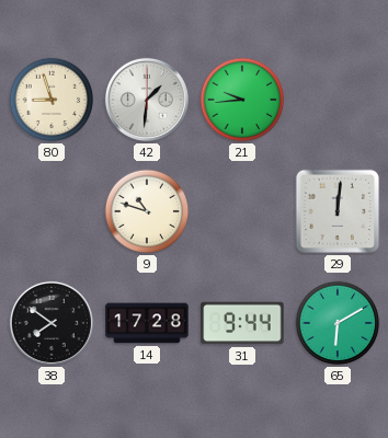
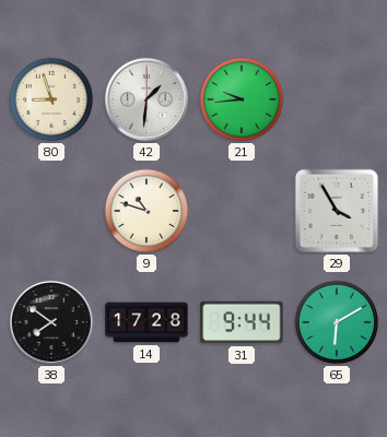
29: 12:01 -> 3:55 (337, 211)
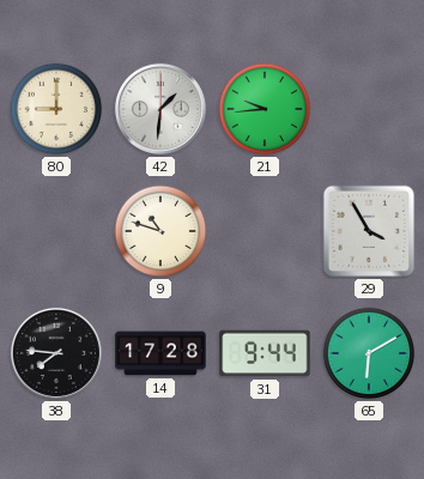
80: 8:57 -> 9:00 (56, 109)
38: 7:51 -> 7:46 (56, 353)
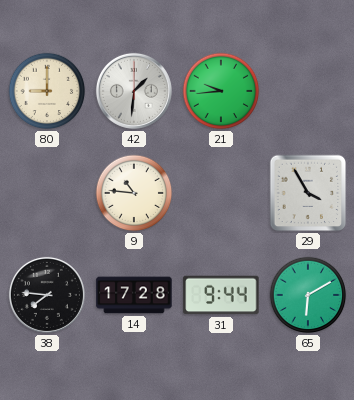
9: 10:48 -> 10:46 (134, 193)
